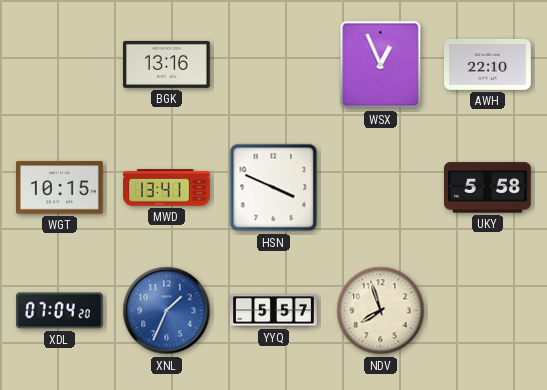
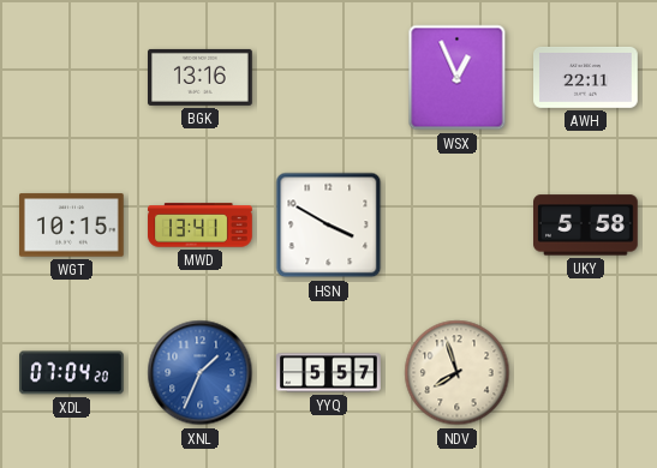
AWH: 22:10 -> 22:11 (586, 77)
HSN: 3:49 -> 3:50 (329, 226)
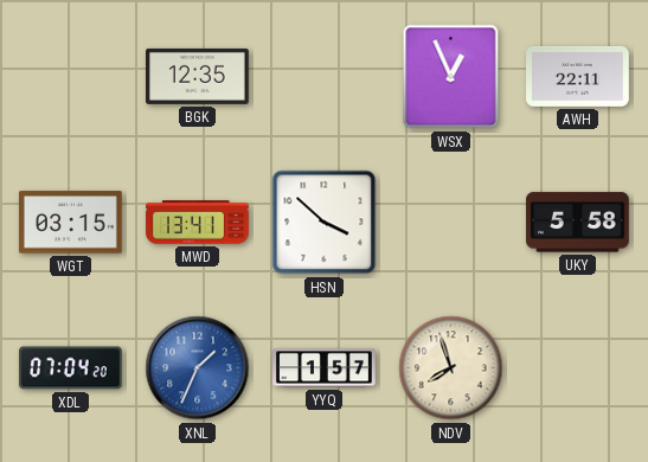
BGK: 13:16 -> 12:35 (198, 76)
WGT: 10:15 -> 03:15 (71, 223)
HSN: 3:50 -> 3:52 (325, 223)
YYQ: 5:57 -> 1:57 (325, 368)
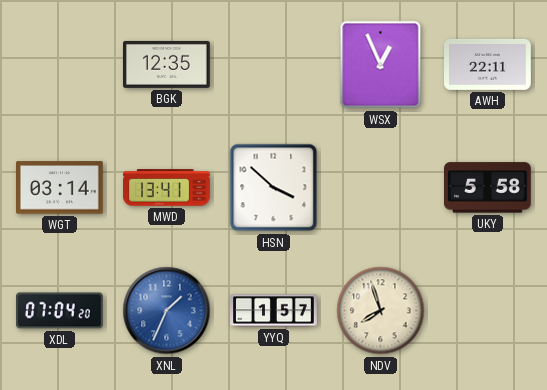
WGT: 03:15 -> 03:14 (60, 188)
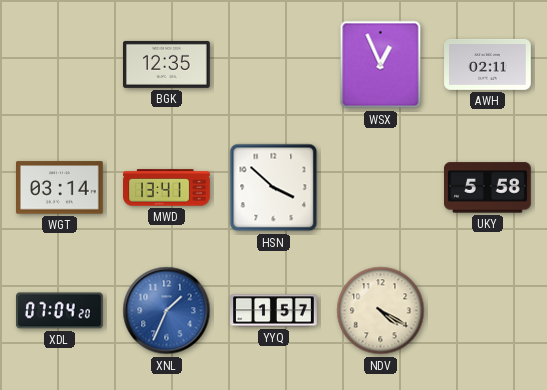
AWH: 22:11 -> 02:11 (488, 64)
NDV: 7:57 -> 4:20 (381, 311)
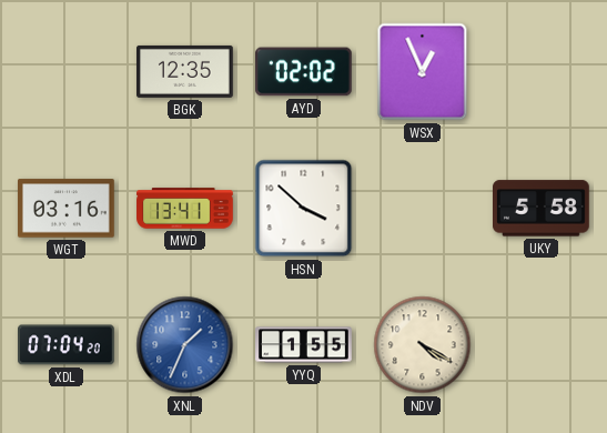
AYD: none -> 02:02 (304, 72)
AWH: 02:11 -> none (488, 64)
WGT: 03:14 -> 03:16 (67, 209)
YYQ: 1:57 -> 1:55 (304, 345)
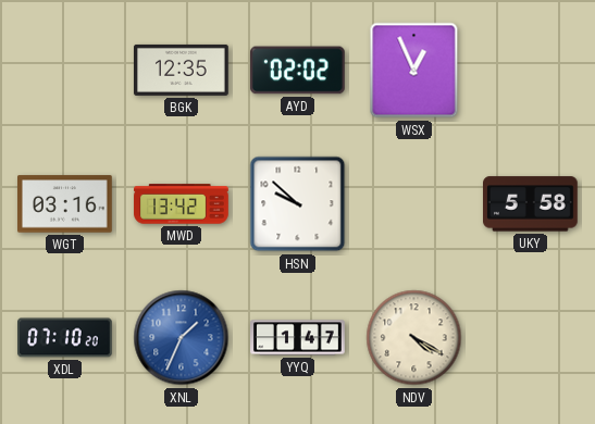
MWD: 13:41 -> 13:42 (182, 204)
HSN: 3:52 -> 9:52 (298, 204)
XDL: 07:04 -> 07:10 (65, 338)
YYQ: 1:55 -> 1:47 (298, 338)
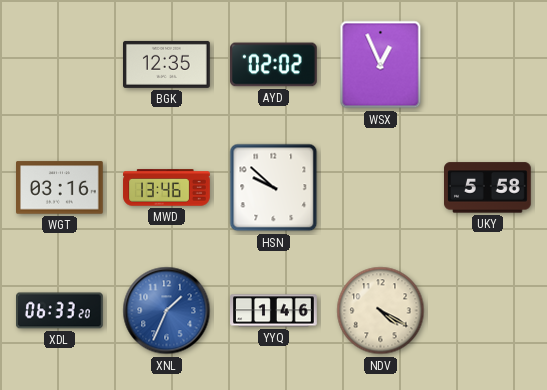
MWD: 13:42 -> 13:46 (167, 188)
XDL: 07:10 -> 06:33 (60, 311)
YYQ: 1:47 -> 1:46 (274, 311)
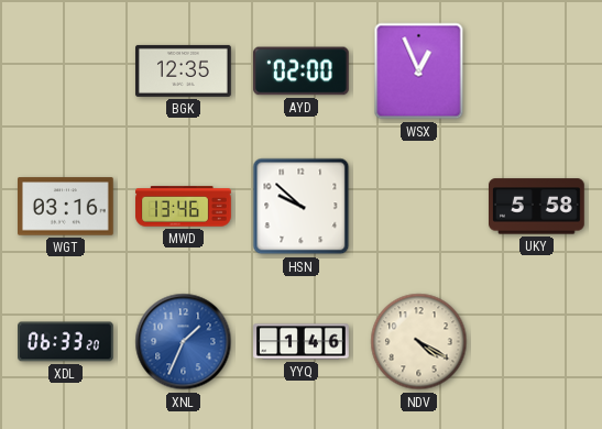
AYD: 02:02 -> 02:00 (302, 71)
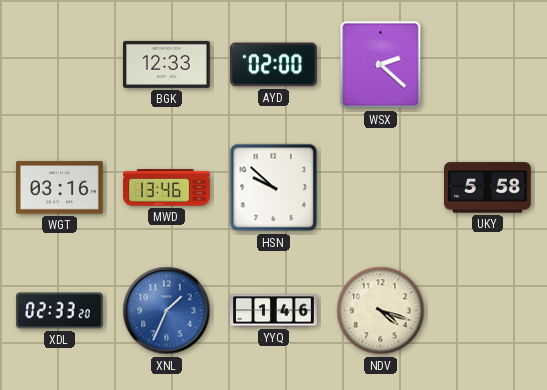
BGK: 12:35 -> 12:33 (167, 64)
WSX: 12:56 -> 2:22 (381, 65)
XDL: 06:33 -> 02:33 (60, 311)
NDV: 4:20 -> 4:18 (381, 311)
